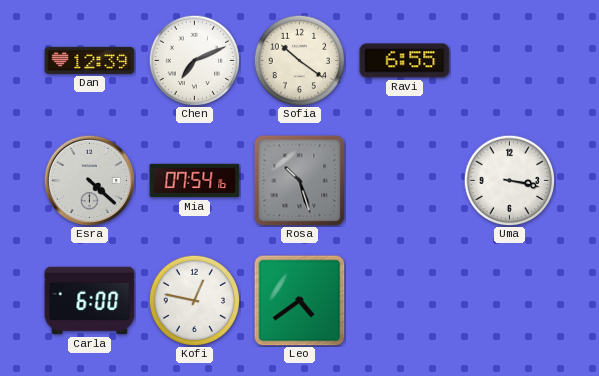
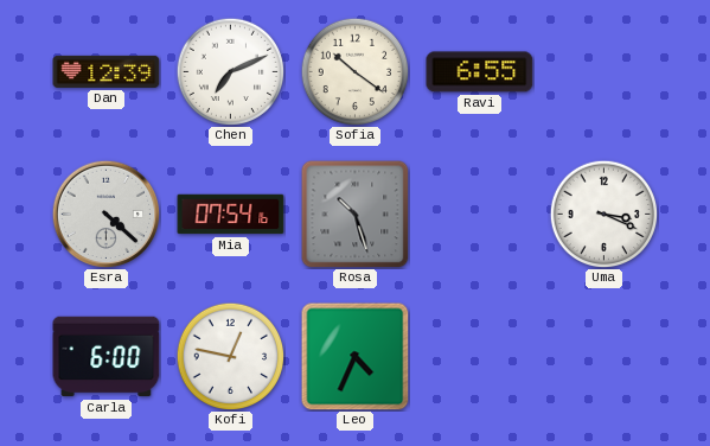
Uma: 3:17 -> 3:19 (603, 214)
Leo: 4:39 -> 4:34 (356, 357)
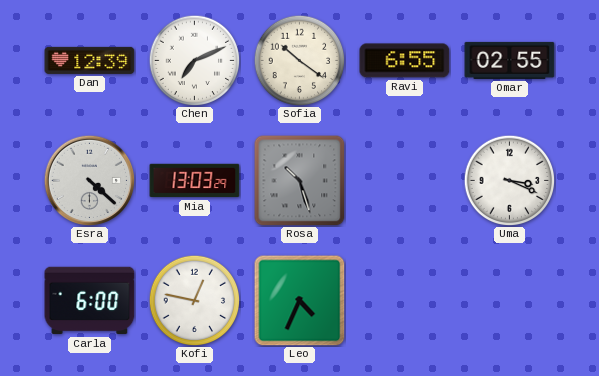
Omar: none -> 02:55 (510, 60)
Mia: 07:54 -> 13:03 (195, 181)
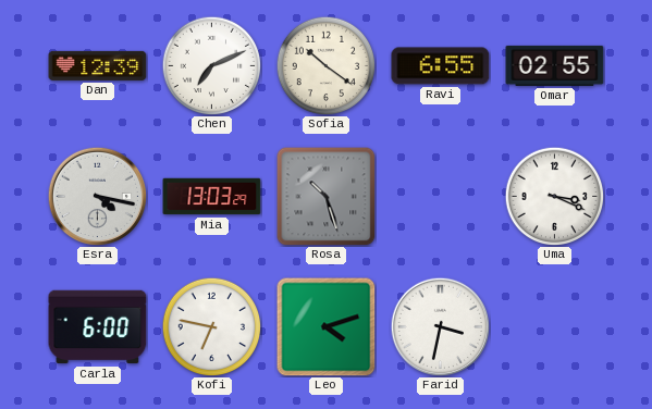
Esra: 4:22 -> 4:17 (97, 196)
Kofi: 12:47 -> 6:47 (211, 326)
Leo: 4:34 -> 4:12 (327, 327)
Farid: none -> 3:32 (440, 326)
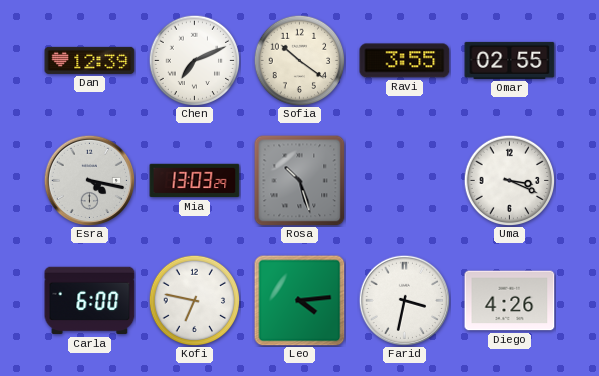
Ravi: 6:55 -> 3:55 (405, 61)
Leo: 4:12 -> 4:14 (300, 301)
Diego: none -> 4:26 (510, 301)
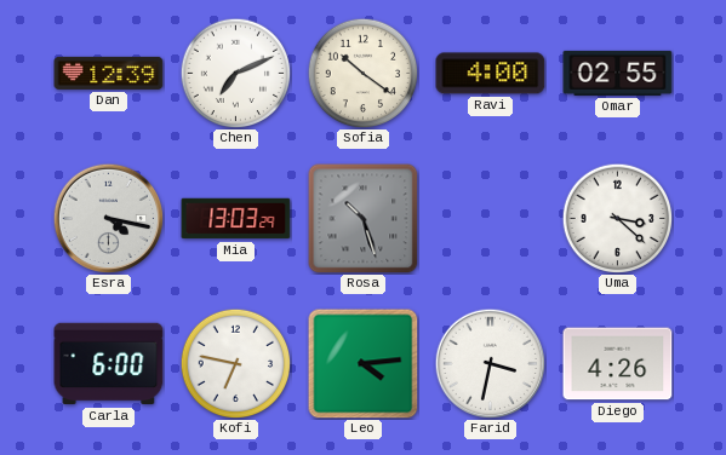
Ravi: 3:55 -> 4:00 (491, 74)
Uma: 3:19 -> 3:22 (617, 218)
